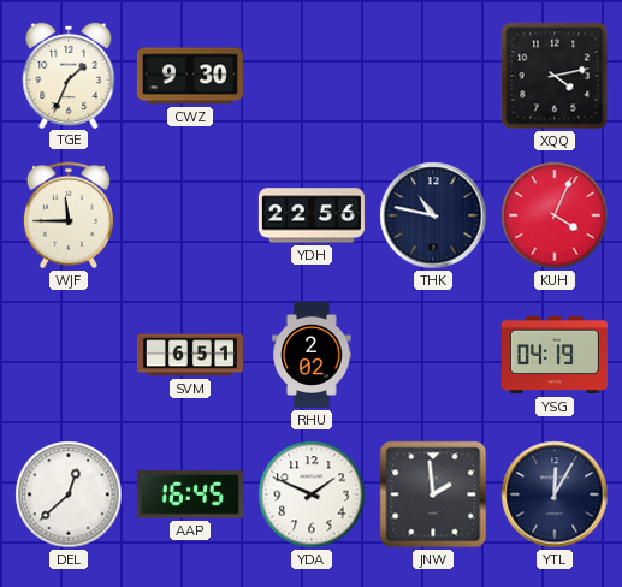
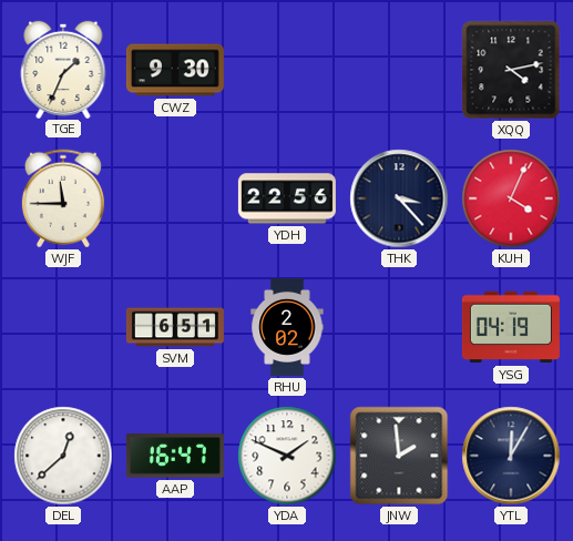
THK: 10:47 -> 3:23 (399, 198)
AAP: 16:45 -> 16:47 (175, 456)
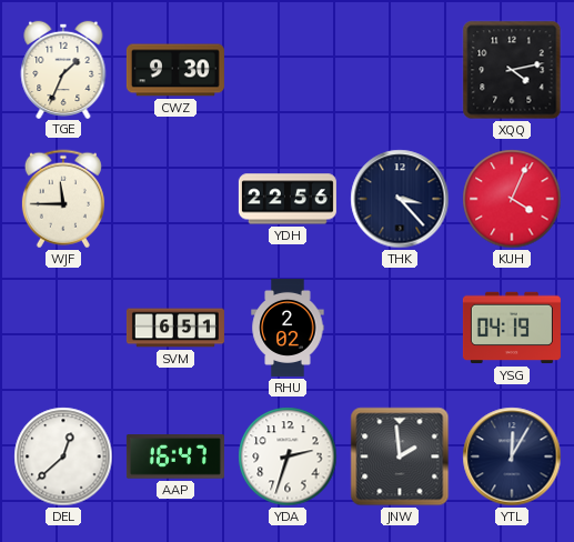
YDA: 1:49 -> 2:33 (288, 456)
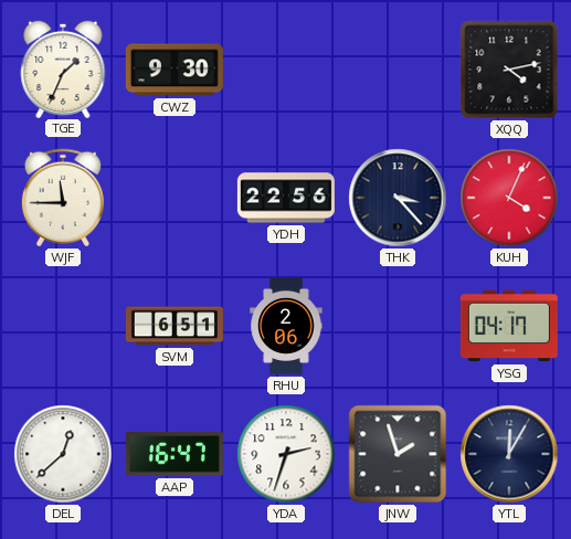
RHU: 2:02 -> 2:06 (286, 326)
YSG: 04:19 -> 04:17 (509, 326)
JNW: 1:59 -> 1:57 (398, 454)
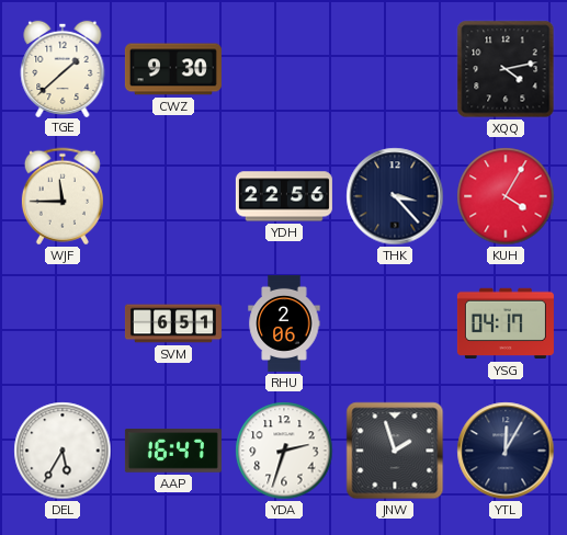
TGE: 1:34 -> 1:38 (63, 68)
KUH: 4:04 -> 4:05 (506, 196)
DEL: 12:38 -> 5:35 (63, 451)
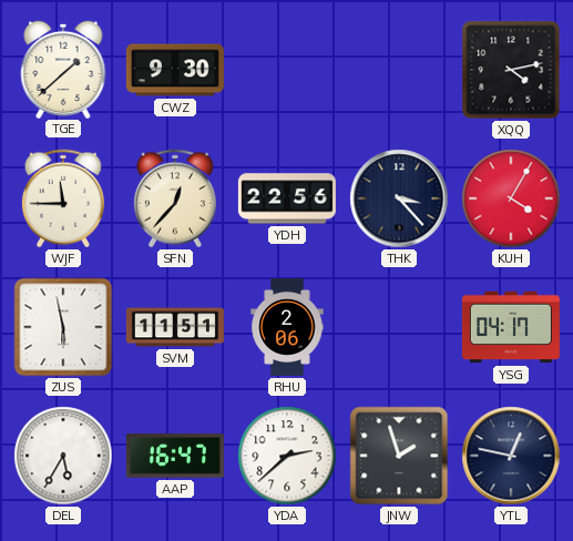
SFN: none -> 12:37 (175, 198)
ZUS: none -> 5:58 (63, 327)
SVM: 6:51 -> 11:51 (175, 327)
YDA: 2:33 -> 2:38 (287, 456)
YTL: 12:05 -> 12:47 (511, 456)
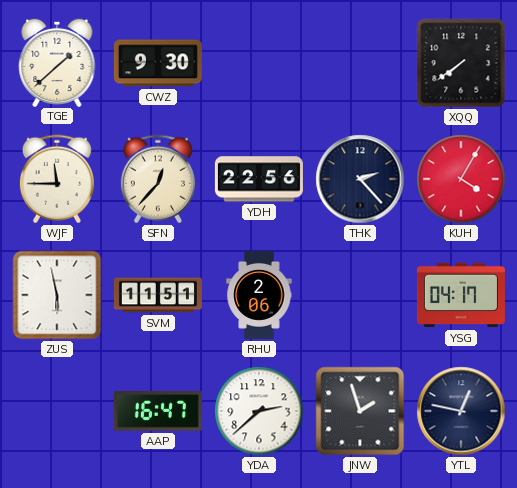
XQQ: 4:13 -> 7:39 (461, 63)
THK: 3:23 -> 2:23 (360, 179)
DEL: 5:35 -> none (63, 456)
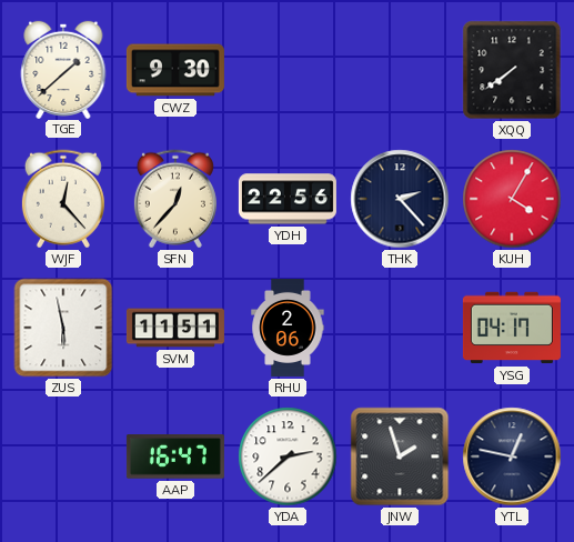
WJF: 11:45 -> 12:23 (63, 199)
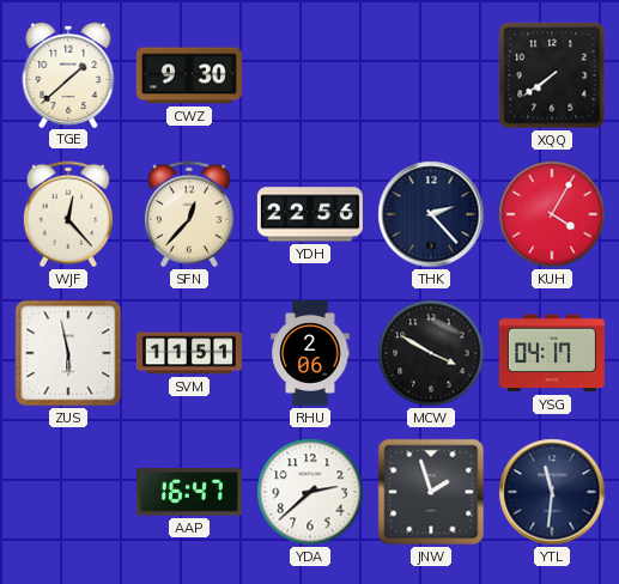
MCW: none -> 3:50 (431, 353)
YTL: 12:47 -> 11:31 (552, 492)
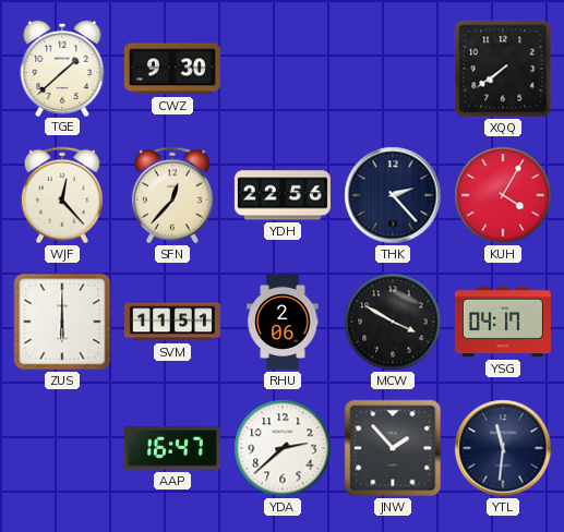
ZUS: 5:58 -> 6:00 (62, 322)
JNW: 1:57 -> 1:53 (393, 448)
